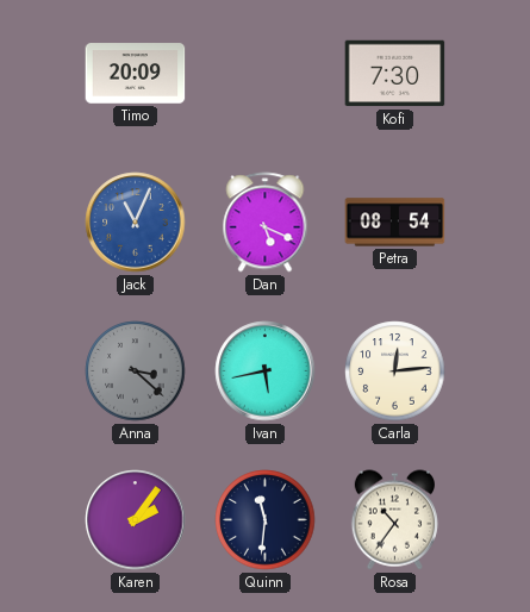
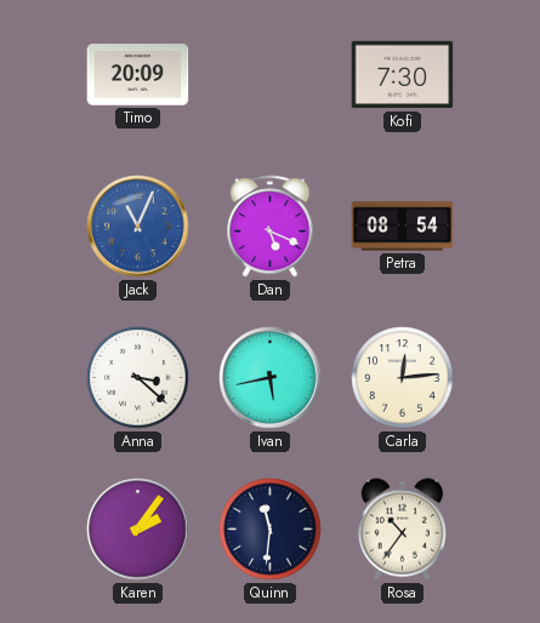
Anna dial: grey -> white (138, 378)
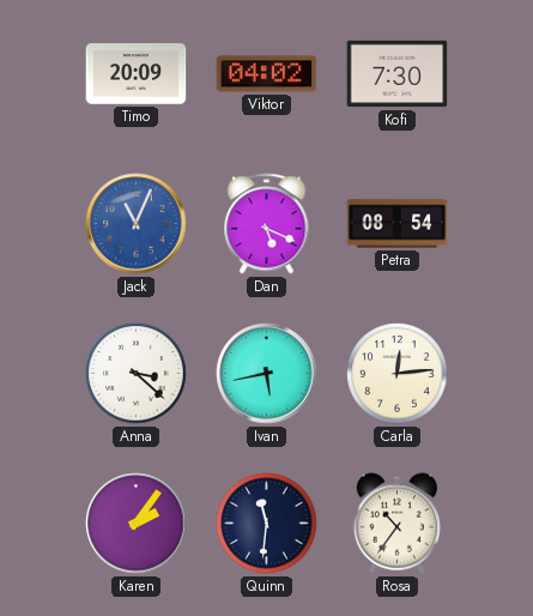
Viktor: none -> 04:02 (267, 74)
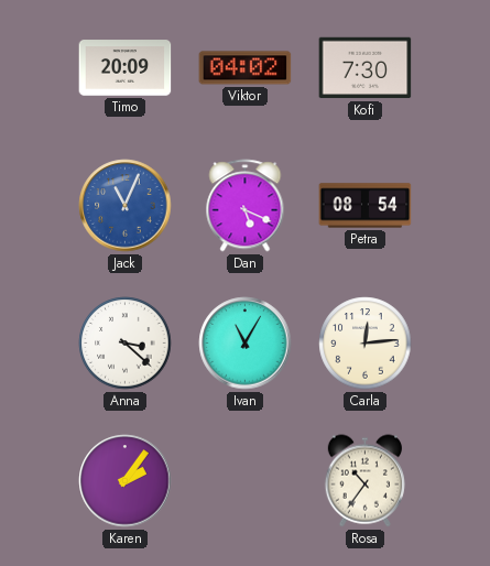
Ivan: 5:43 -> 11:05 (246, 344)
Quinn: 11:31 -> none (267, 524)
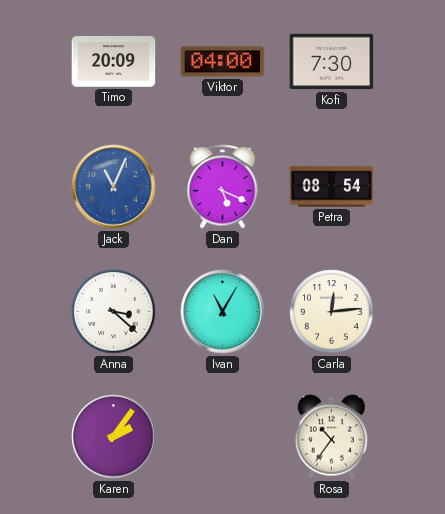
Viktor: 04:02 -> 04:00 (223, 62)
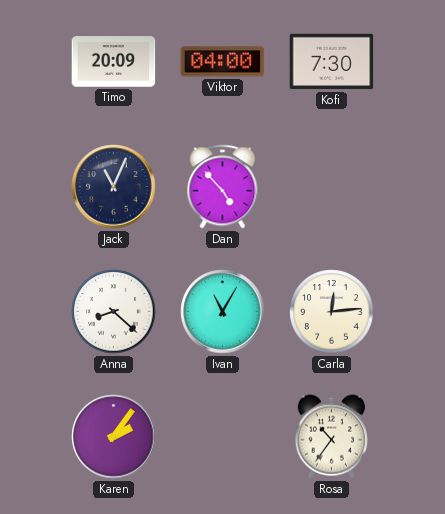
Jack dial: blue -> navy (114, 187)
Dan: 5:19 -> 4:53 (223, 187)
Petra: 08:54 -> none (332, 187)
Anna: 3:22 -> 8:22 (114, 312)
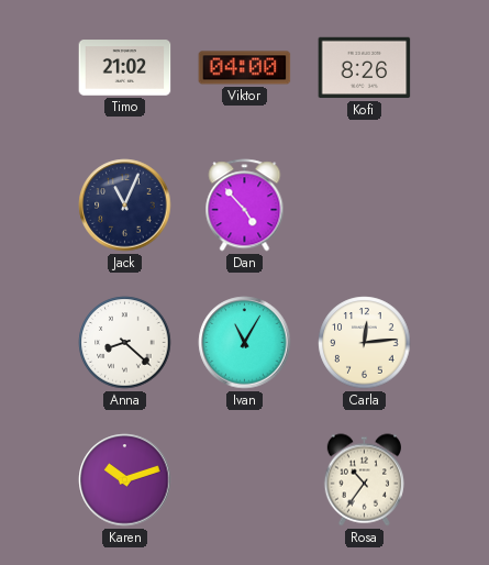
Timo: 20:09 -> 21:02 (125, 68)
Kofi: 7:30 -> 8:26 (365, 68)
Karen: 2:06 -> 10:12 (125, 480)
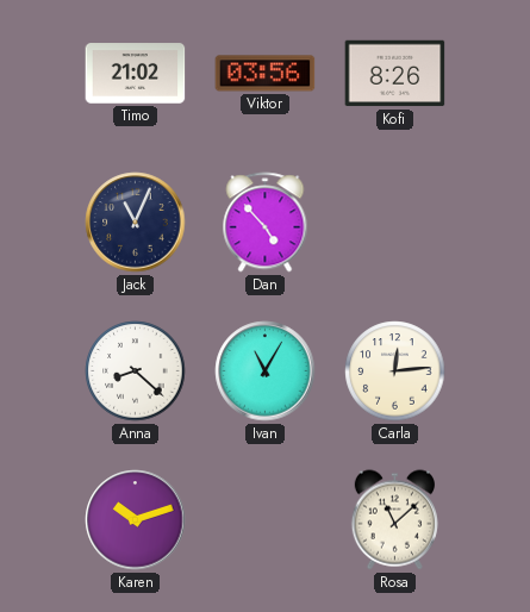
Viktor: 04:00 -> 03:56 (266, 74)
Rosa: 10:36 -> 11:08 (394, 520)
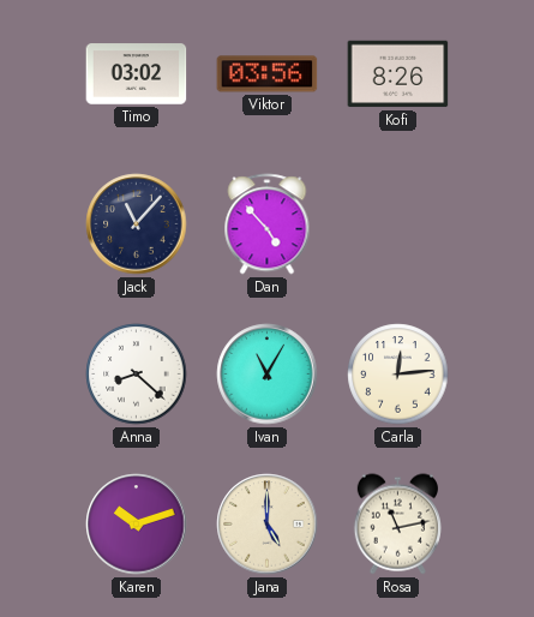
Timo: 21:02 -> 03:02 (137, 74)
Jack: 11:04 -> 11:07 (137, 224)
Jana: none -> 5:00 (268, 525)
Rosa: 11:08 -> 11:13 (397, 525)
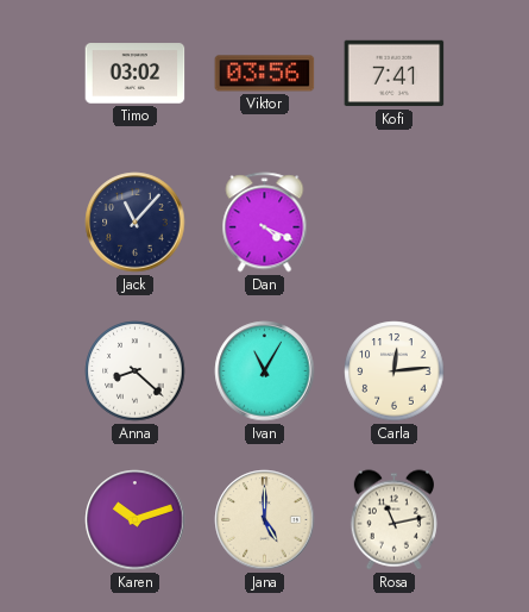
Kofi: 8:26 -> 7:41 (395, 74)
Dan: 4:53 -> 4:19 (265, 223)
